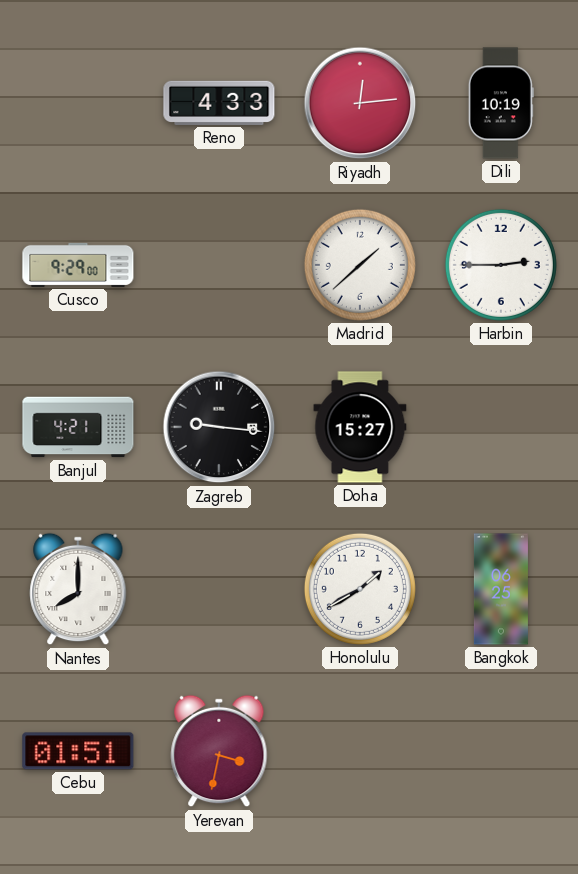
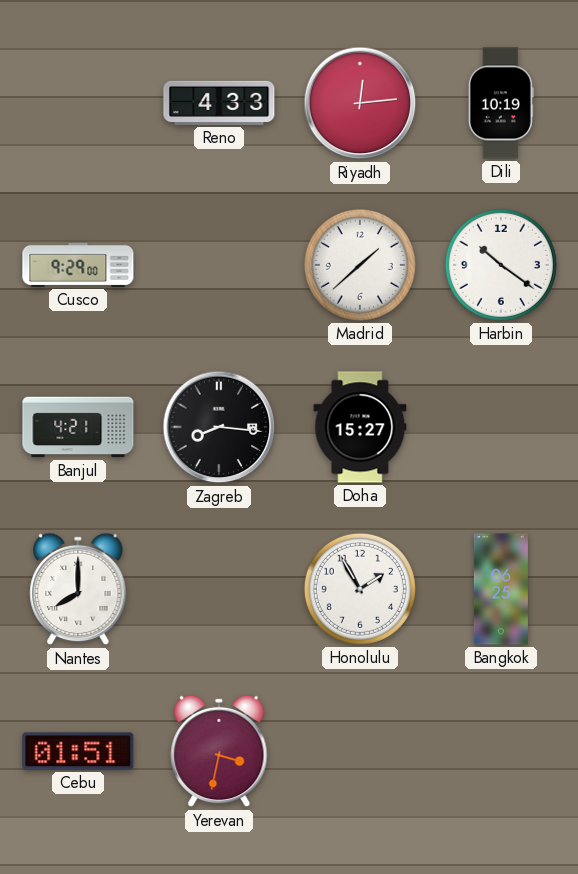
Harbin: 2:45 -> 10:21 (501, 265)
Zagreb: 9:16 -> 8:16 (219, 427)
Honolulu: 1:40 -> 1:55 (360, 589)
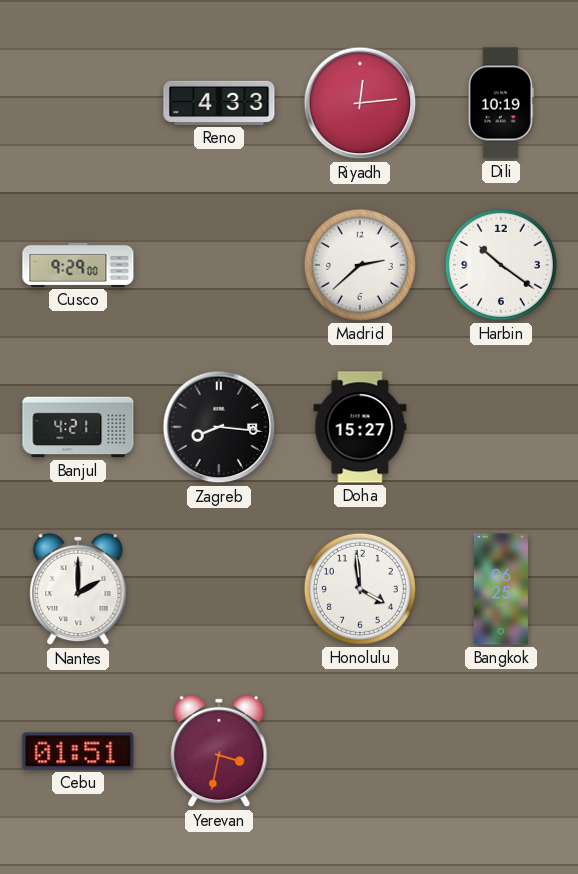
Madrid: 1:38 -> 2:38 (360, 265)
Nantes: 8:00 -> 2:00 (78, 589)
Honolulu: 1:55 -> 3:59 (360, 589)
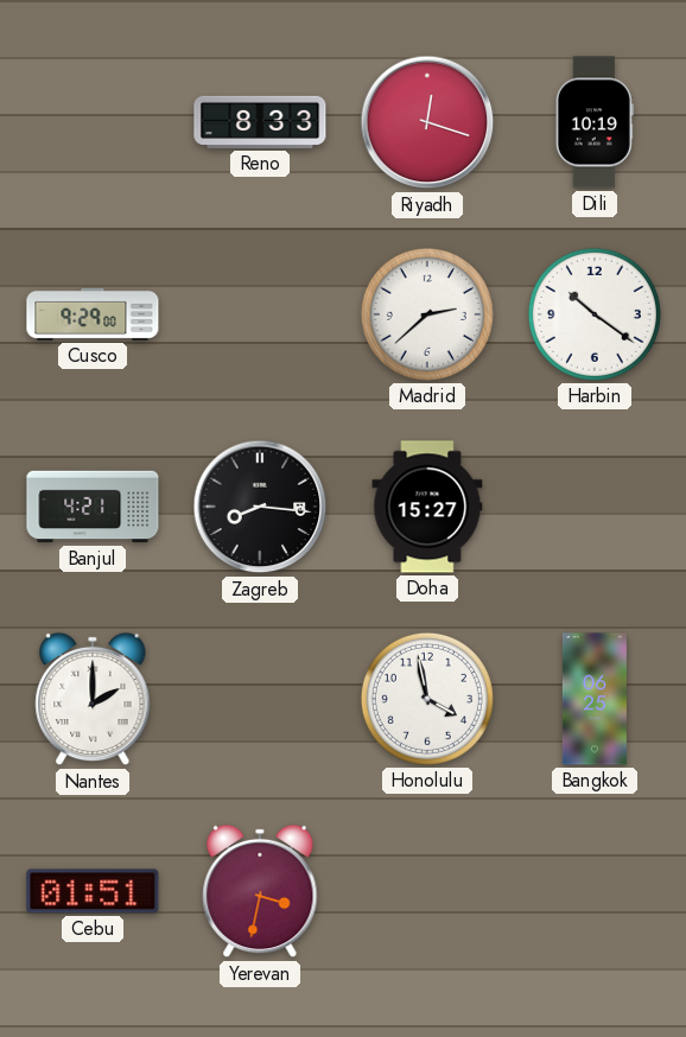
Reno: 4:33 -> 8:33 (260, 122)
Riyadh: 12:14 -> 12:18 (427, 122)
Honolulu: 3:59 -> 3:58 (427, 699)
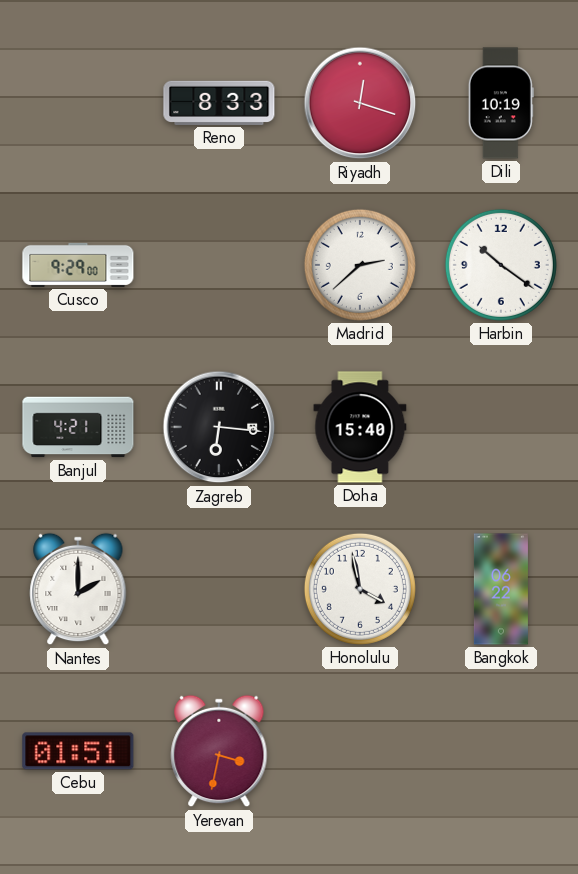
Zagreb: 8:16 -> 6:16 (219, 427)
Doha: 15:27 -> 15:40 (360, 427)
Bangkok: 06:25 -> 06:22 (501, 589)
